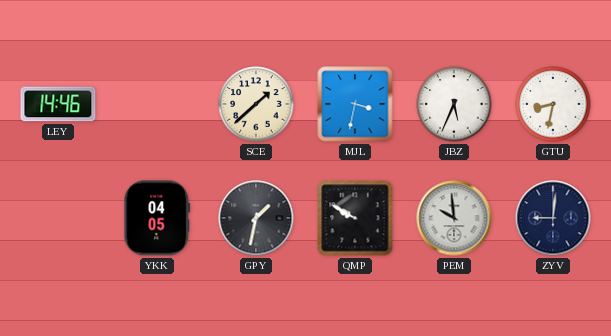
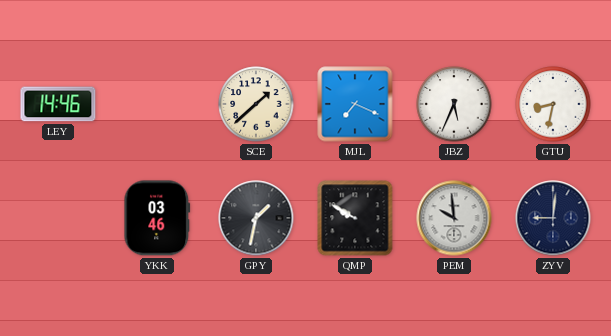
MJL: 3:32 -> 7:19 (355, 104)
YKK: 04:05 -> 03:46 (157, 218)
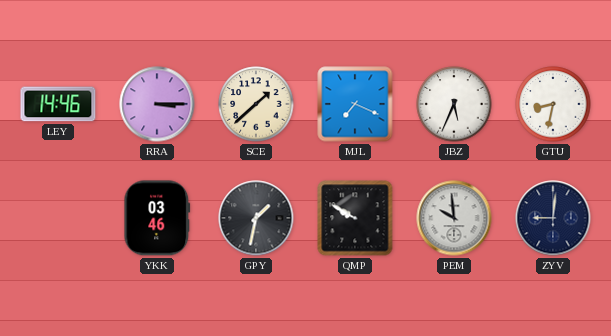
RRA: none -> 3:15 (157, 104)
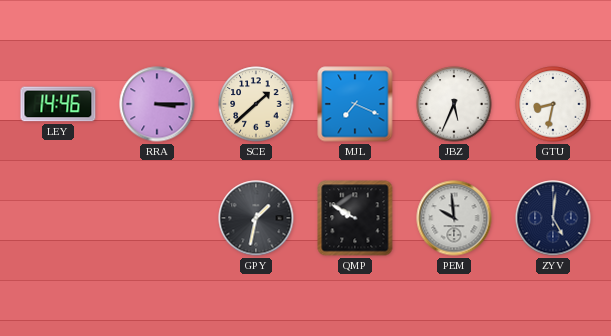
YKK: 03:46 -> none (157, 218)
ZYV: 9:01 -> 5:01 (553, 218)
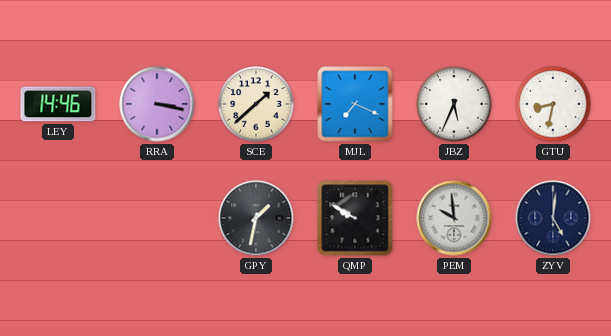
RRA: 3:15 -> 3:17 (157, 104)
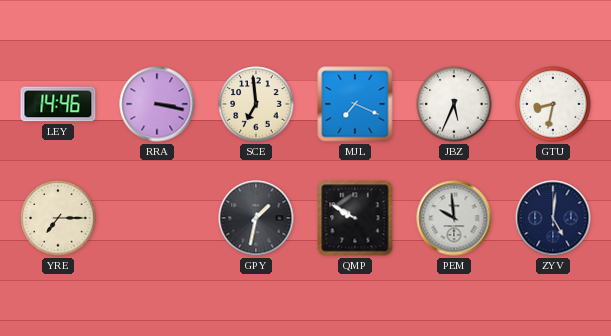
SCE: 1:38 -> 6:59 (256, 104)
YRE: none -> 7:15 (58, 218)
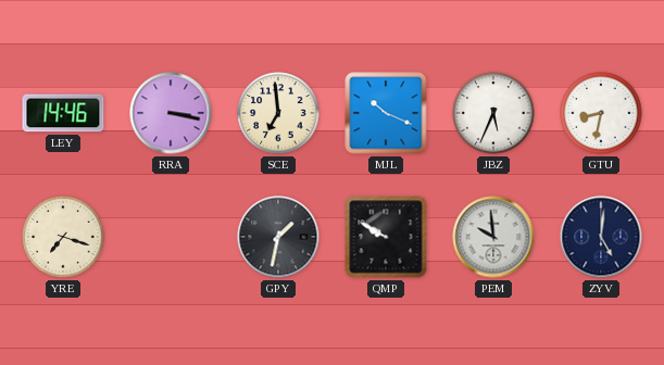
MJL: 7:19 -> 10:19 (386, 113)
YRE: 7:15 -> 7:18 (63, 237)
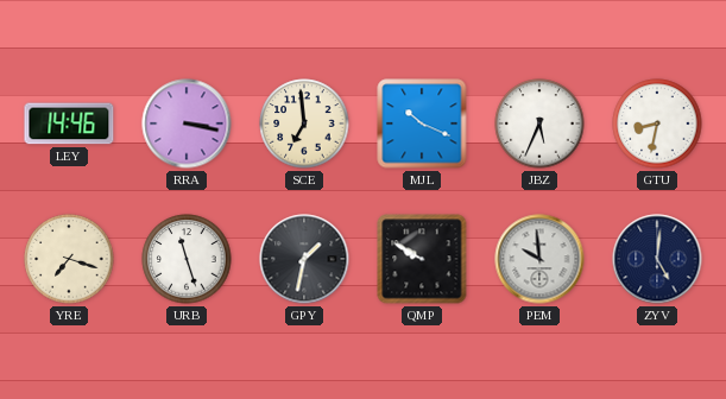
URB: none -> 11:27 (187, 259)
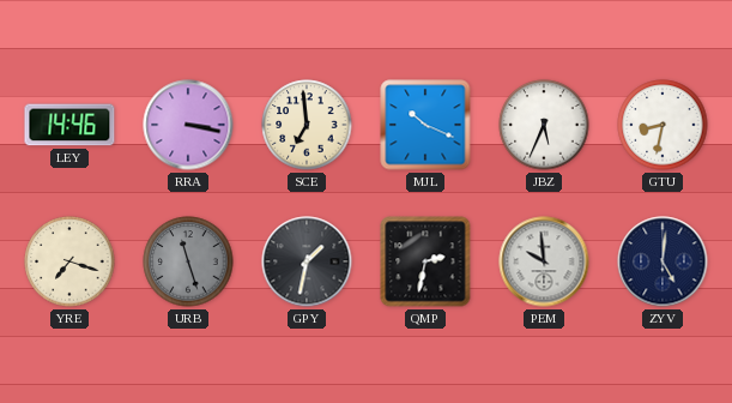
URB dial: white -> grey (188, 261)
QMP: 9:50 -> 2:32 (425, 261)
